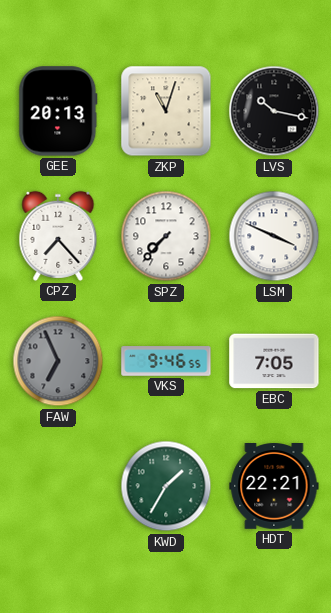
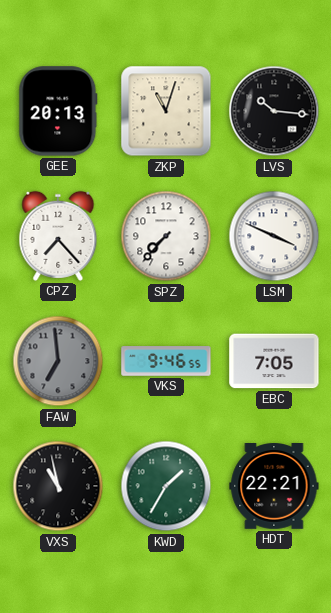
LVS: 10:17 -> 10:16 (274, 111)
FAW: 6:56 -> 6:59 (58, 361)
VXS: none -> 10:58 (58, 486)
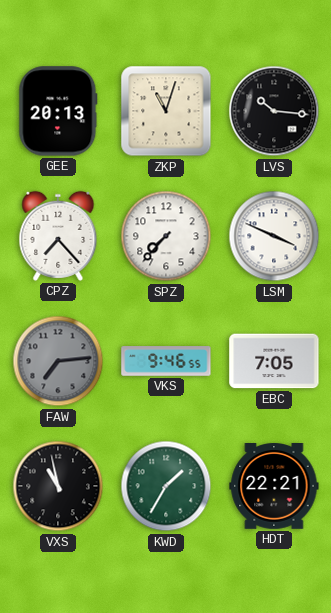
FAW: 6:59 -> 7:14 (58, 361)
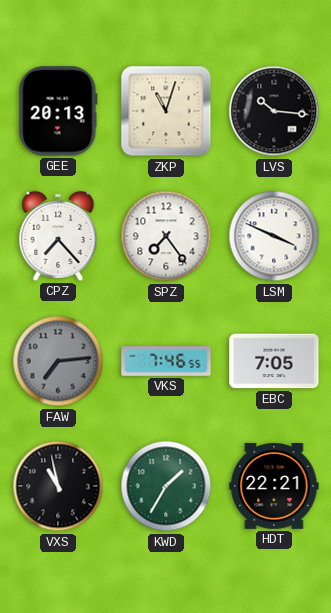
SPZ: 7:37 -> 7:24 (166, 236)
VKS: 9:46 -> 7:46 (166, 361)
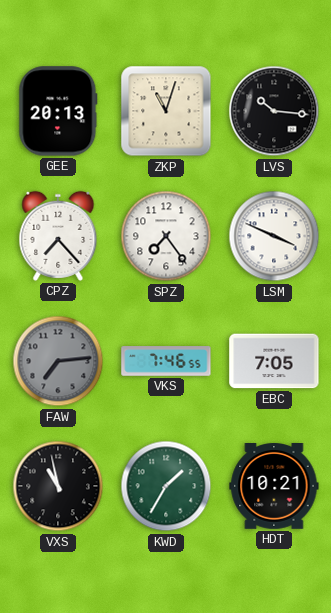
HDT: 22:21 -> 10:21 (274, 487)
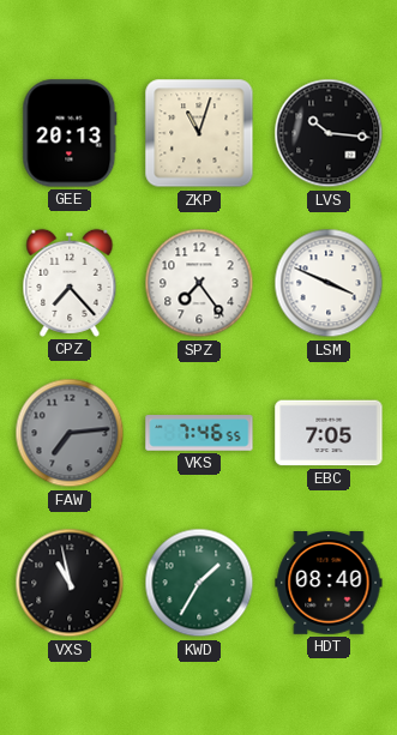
HDT: 10:21 -> 08:40 (329, 584)
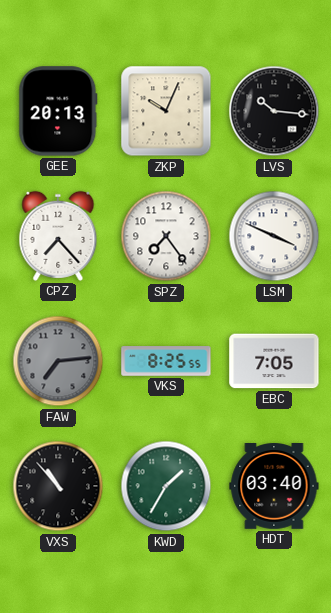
ZKP: 11:03 -> 10:04 (166, 111)
VKS: 7:46 -> 8:25 (166, 361)
VXS: 10:58 -> 10:53 (58, 486)
HDT: 08:40 -> 03:40 (274, 487)
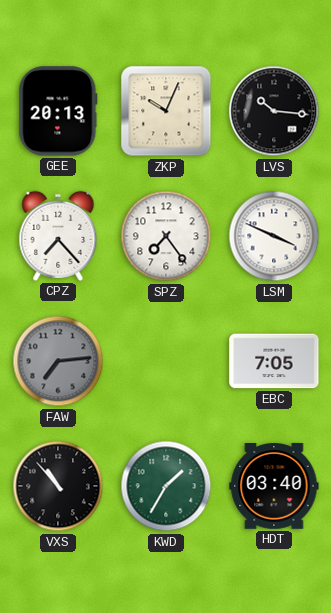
VKS: 8:25 -> none (166, 361)
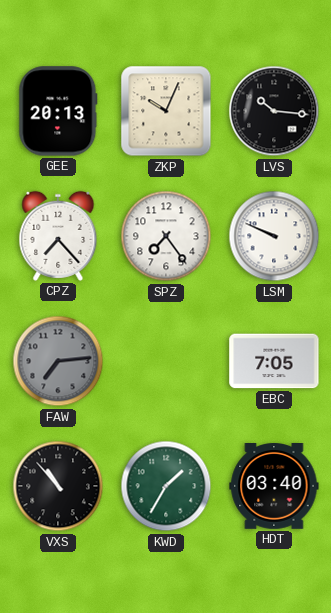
LSM: 3:49 -> 9:49 (274, 236)
